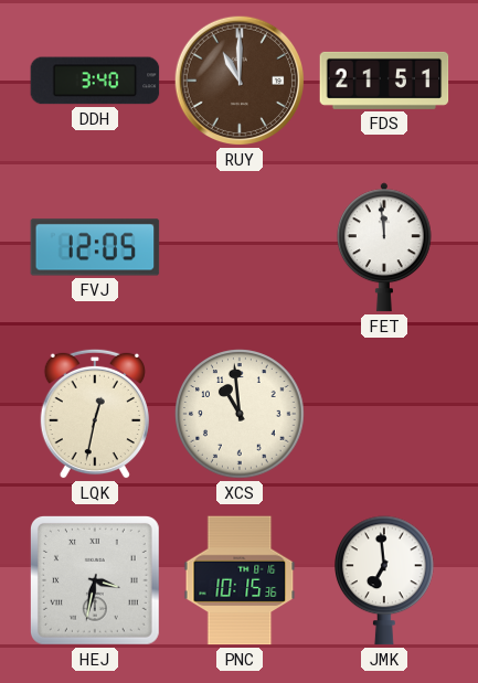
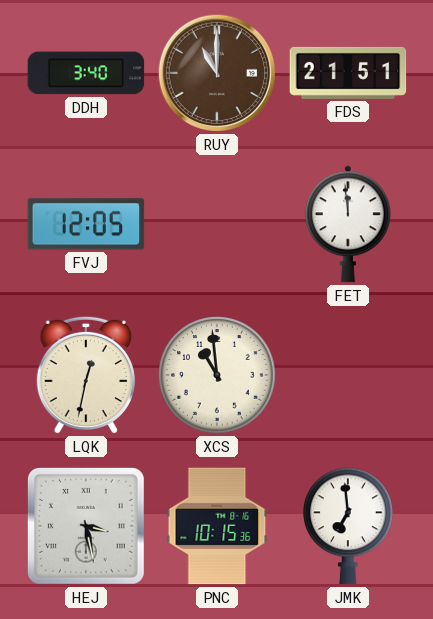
HEJ: 3:32 -> 3:28 (86, 526)
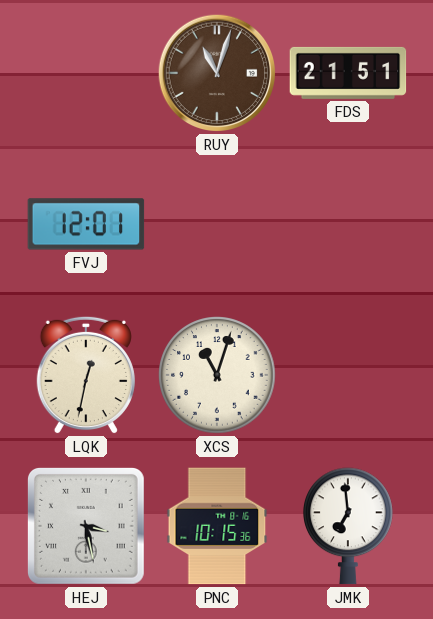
DDH: 3:40 -> none (86, 73)
RUY: 11:00 -> 11:03 (217, 73)
FVJ: 12:05 -> 12:01 (86, 224)
FET: 11:59 -> none (348, 224)
XCS: 10:59 -> 11:03 (217, 375)
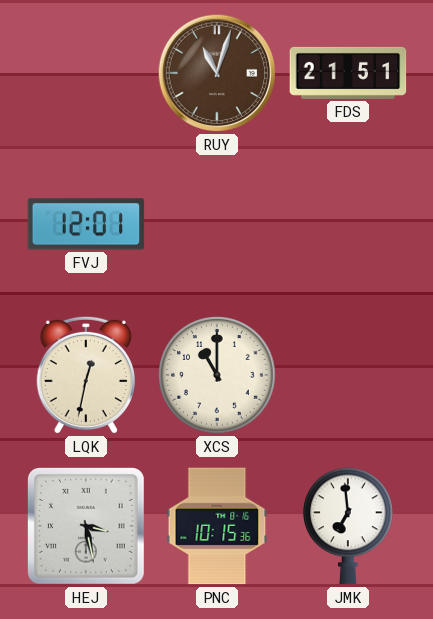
XCS: 11:03 -> 11:00 (217, 375)
